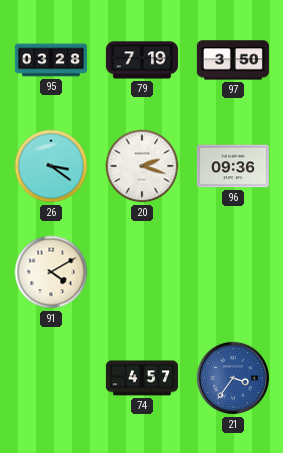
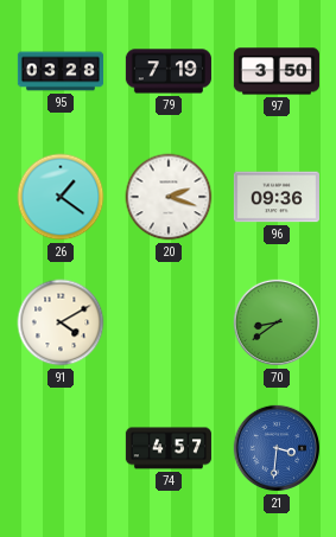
26: 3:21 -> 1:21 (61, 197)
70: none -> 8:39 (277, 322)
21: 3:36 -> 3:31 (277, 448)
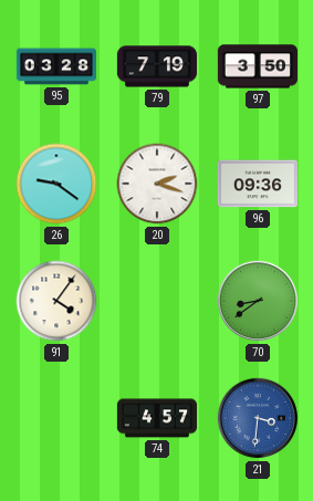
26: 1:21 -> 9:21 (56, 184)
91: 4:10 -> 4:06 (56, 301)
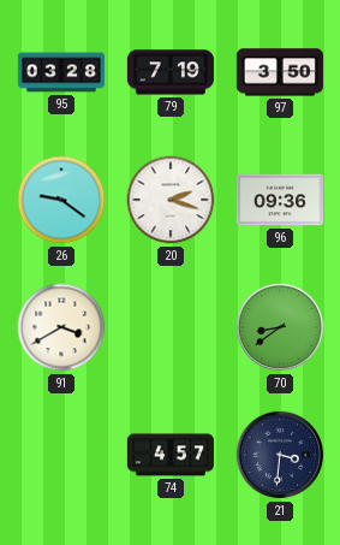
91: 4:06 -> 3:40 (61, 327)
21 dial: blue -> navy (280, 455)
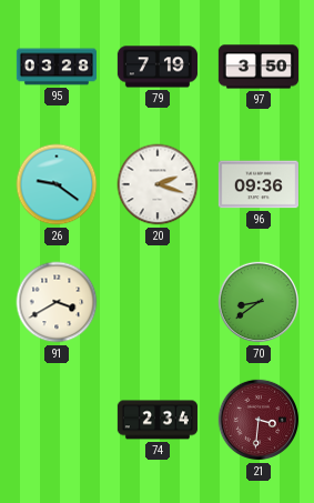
74: 4:57 -> 2:34 (158, 420)
21 dial: navy -> burgundy (259, 420)
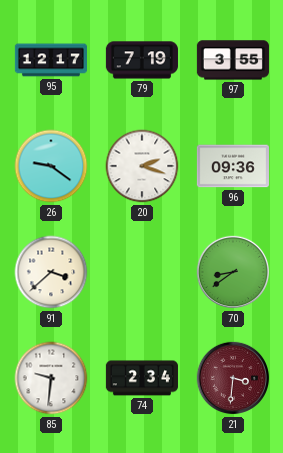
95: 03:28 -> 12:17 (51, 60)
97: 3:50 -> 3:55 (233, 60)
91: 3:40 -> 3:38 (51, 272)
85: none -> 9:31 (51, 378)
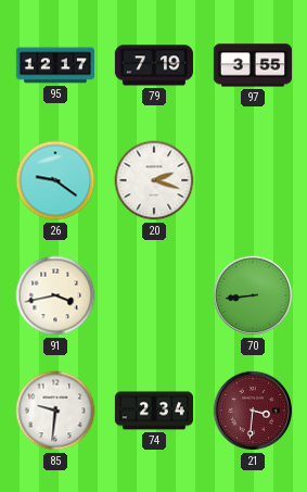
96: 09:36 -> none (233, 166)
91: 3:38 -> 3:43 (55, 295)
70: 8:39 -> 8:44 (253, 295)
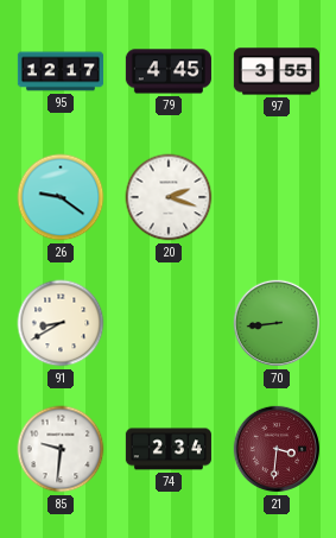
79: 7:19 -> 4:45 (169, 71)
91: 3:43 -> 8:40 (61, 323)
